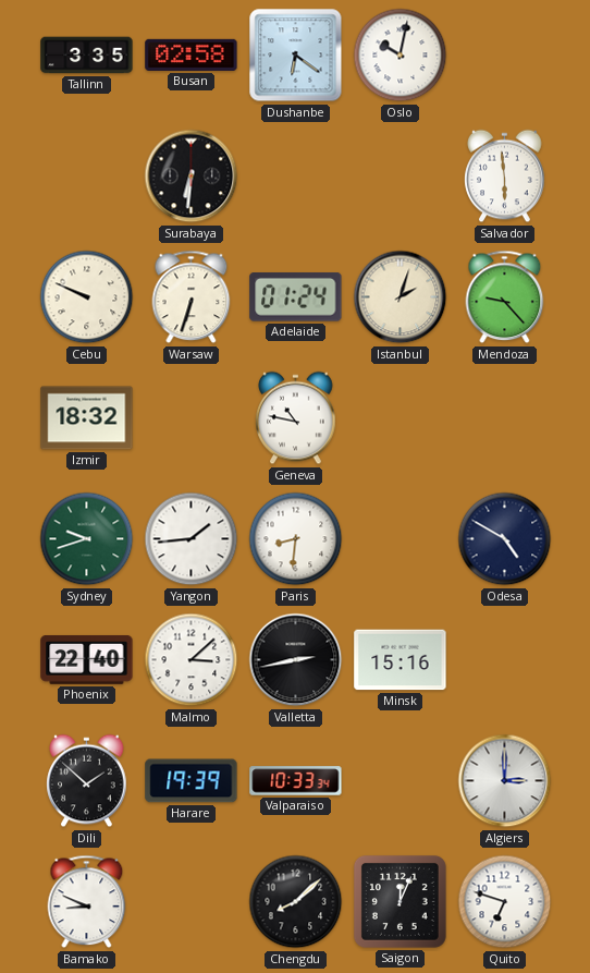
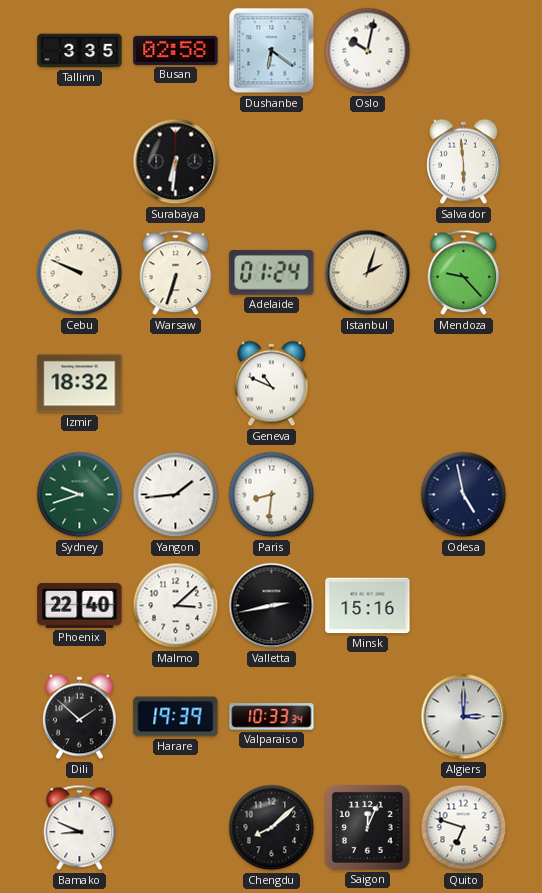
Geneva: 10:47 -> 10:49 (272, 384)
Odesa: 4:50 -> 4:58 (464, 495)
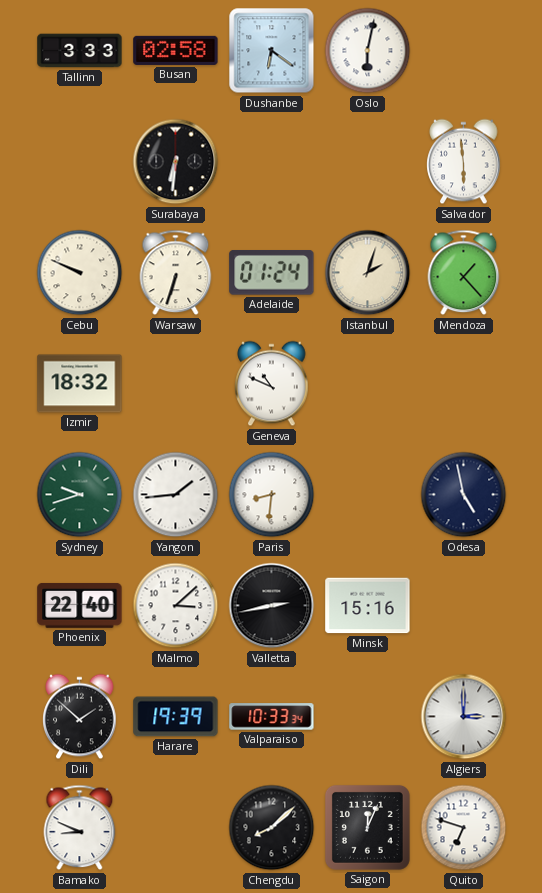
Tallinn: 3:35 -> 3:33 (80, 51)
Oslo: 10:02 -> 6:02 (368, 51)
Mendoza: 9:23 -> 1:23 (464, 273)
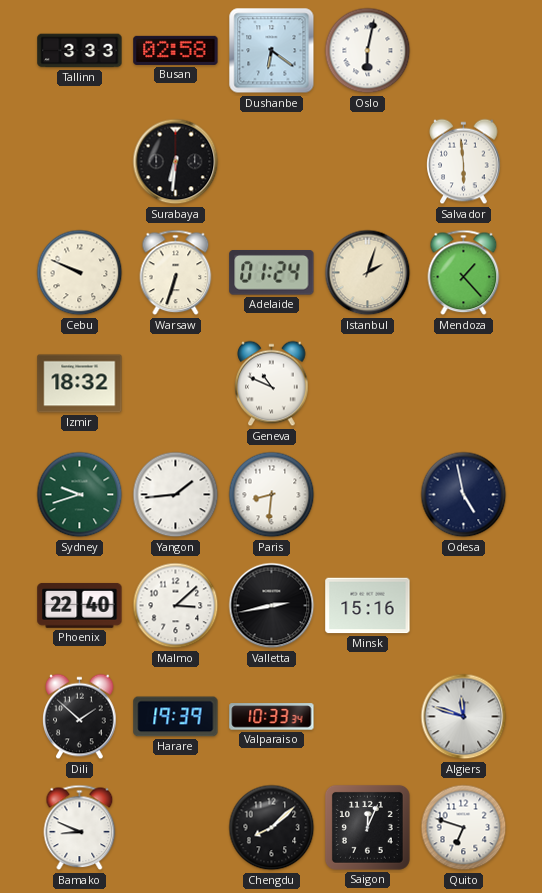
Algiers: 3:00 -> 11:48 (464, 717)
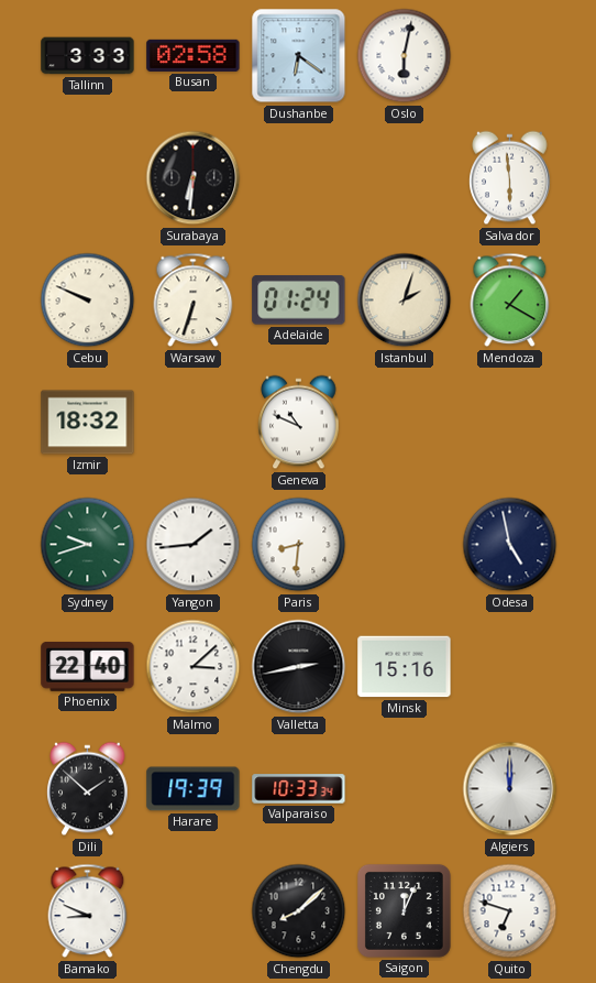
Mendoza: 1:23 -> 1:20 (510, 301)
Algiers: 11:48 -> 12:00 (510, 789)
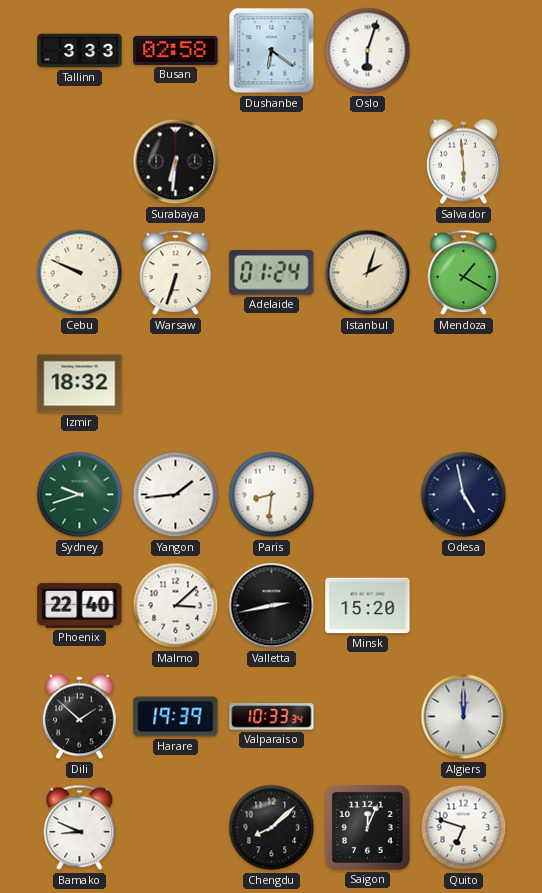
Oslo: 6:02 -> 6:03 (368, 51)
Geneva: 10:49 -> none (299, 423)
Minsk: 15:16 -> 15:20 (368, 606)
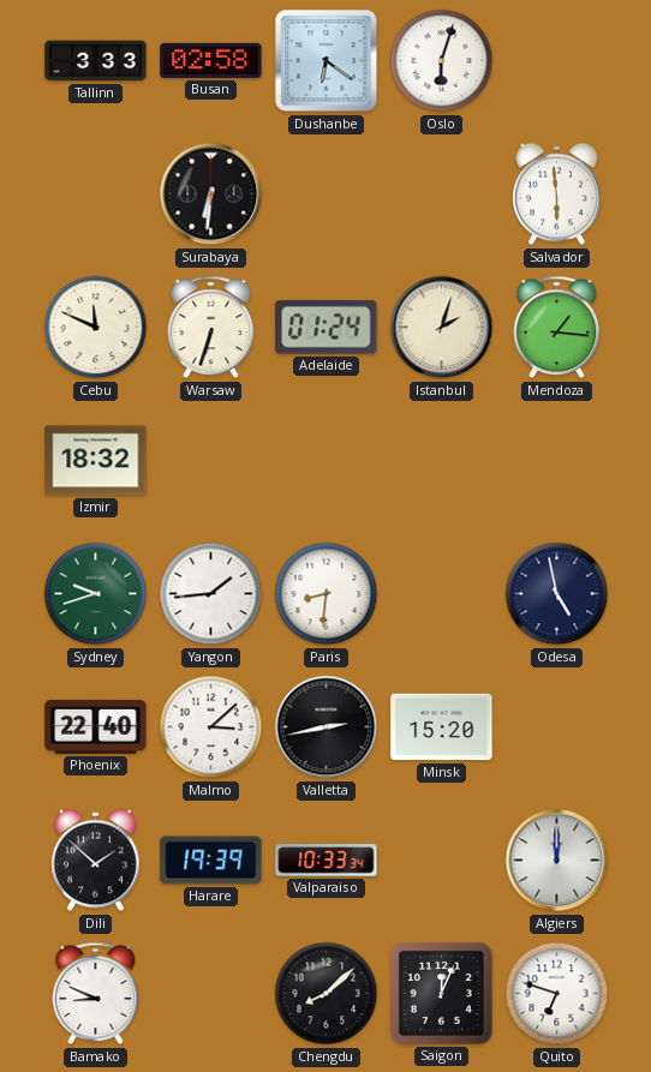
Cebu: 9:49 -> 11:49 (96, 328)
Mendoza: 1:20 -> 1:16 (557, 328)
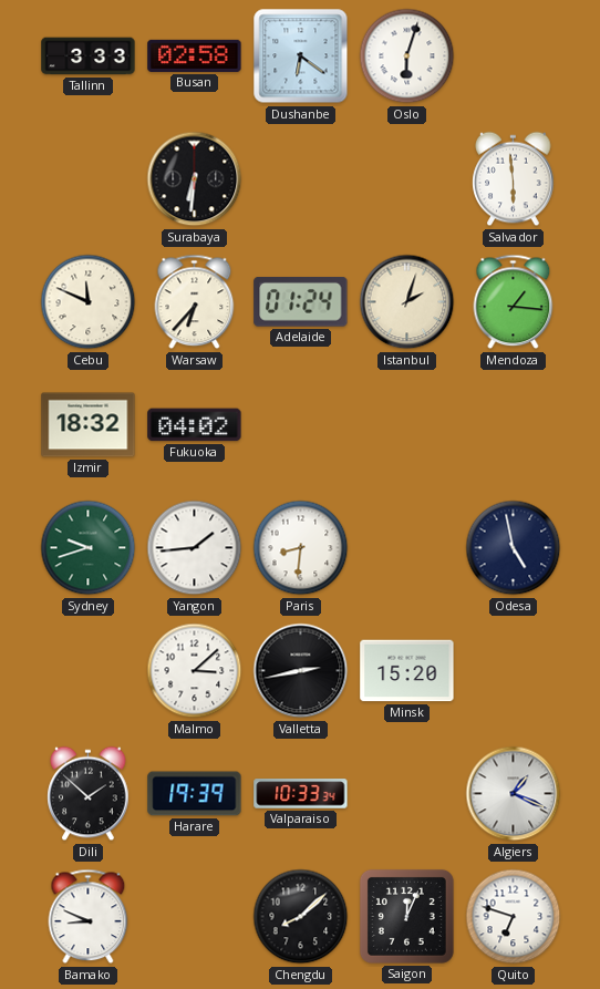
Warsaw: 6:33 -> 6:37 (195, 302)
Fukuoka: none -> 04:02 (195, 425)
Phoenix: 22:40 -> none (96, 726)
Algiers: 12:00 -> 1:19 (514, 794)
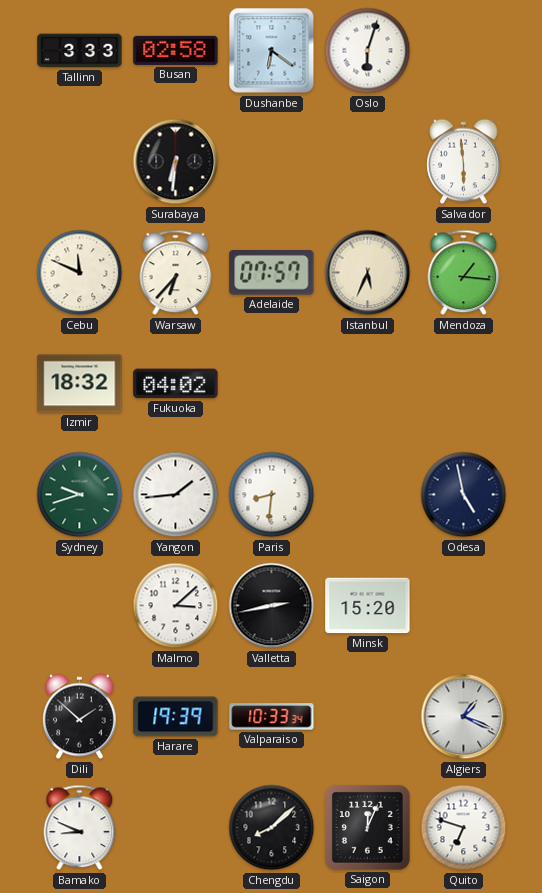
Adelaide: 01:24 -> 07:57 (272, 273)
Istanbul: 2:03 -> 5:34 (368, 273)
